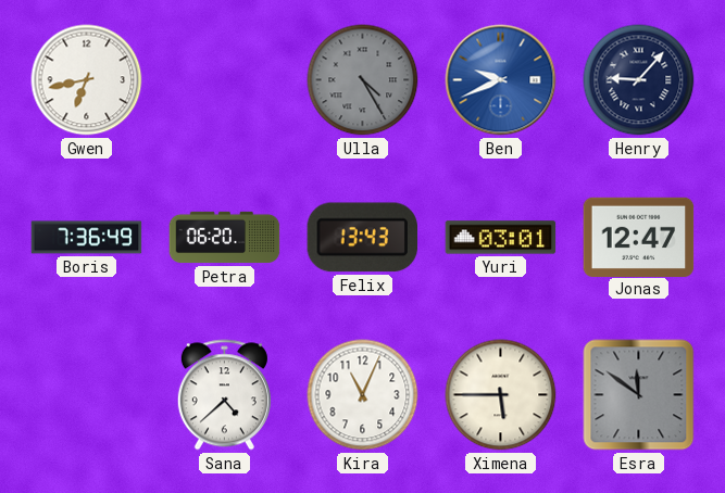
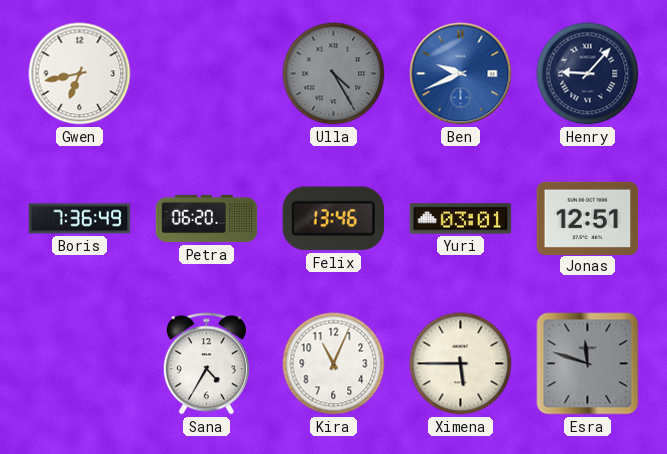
Felix: 13:43 -> 13:46 (333, 219)
Jonas: 12:47 -> 12:51 (588, 218)
Sana: 4:38 -> 4:35 (206, 364)
Esra: 11:51 -> 11:48 (588, 364)
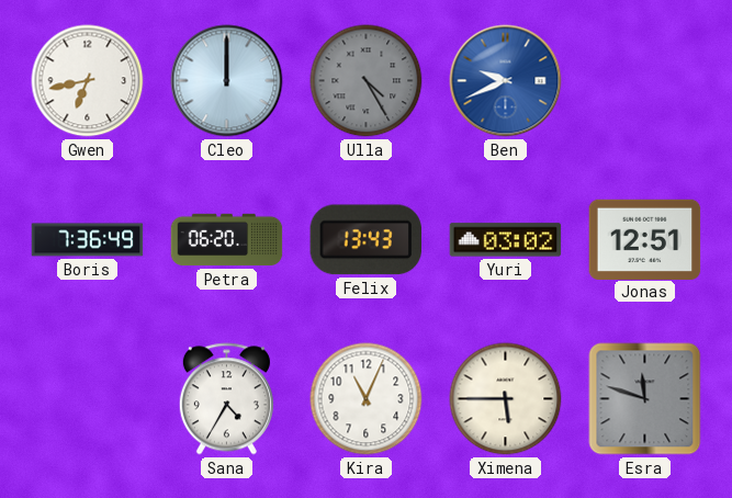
Cleo: none -> 12:00 (227, 81)
Henry: 9:07 -> none (588, 74)
Felix: 13:46 -> 13:43 (365, 240)
Yuri: 03:01 -> 03:02 (506, 240)
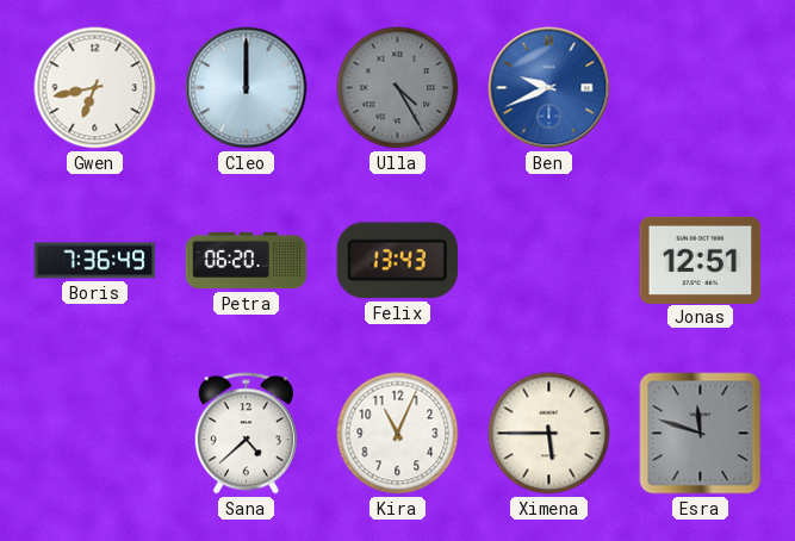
Yuri: 03:02 -> none (506, 240)
Sana: 4:35 -> 4:38 (246, 434)
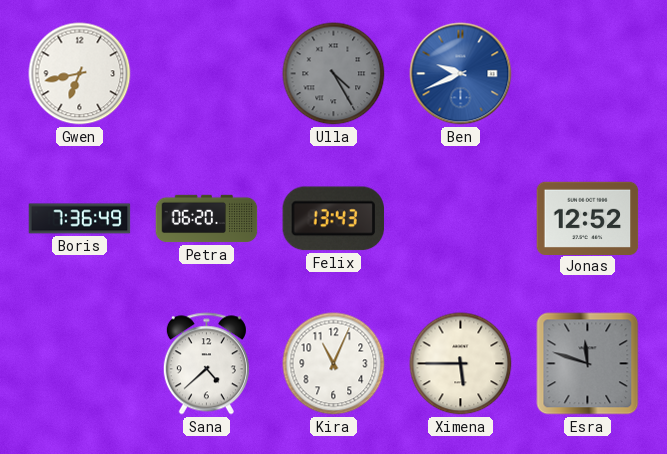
Cleo: 12:00 -> none (247, 88)
Jonas: 12:51 -> 12:52 (588, 218)
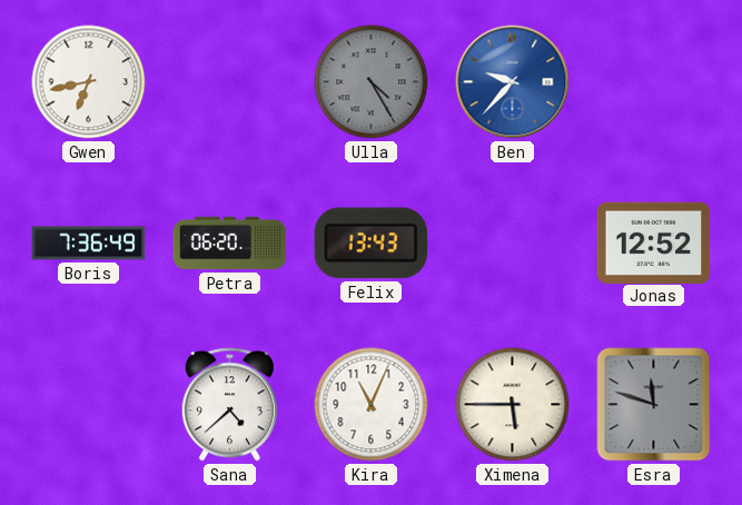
Ben: 9:41 -> 9:37 (513, 82)
